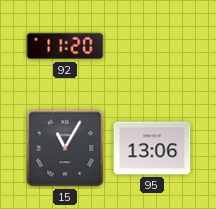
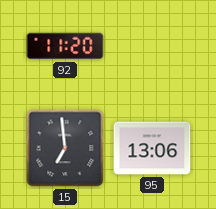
15: 11:05 -> 6:59 (65, 148)
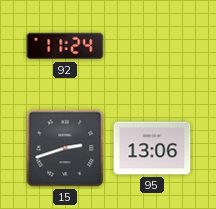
92: 11:20 -> 11:24 (65, 46)
15: 6:59 -> 2:42 (65, 148)
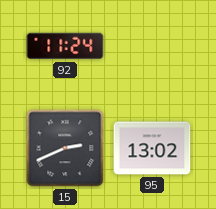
15: 2:42 -> 2:41 (65, 148)
95: 13:06 -> 13:02 (152, 148)
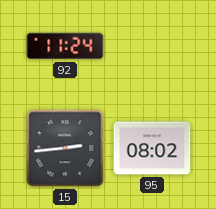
15: 2:41 -> 2:44 (65, 148)
95: 13:02 -> 08:02 (152, 148)
